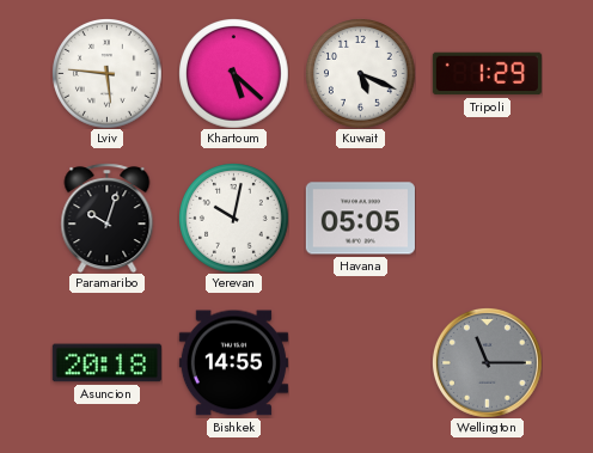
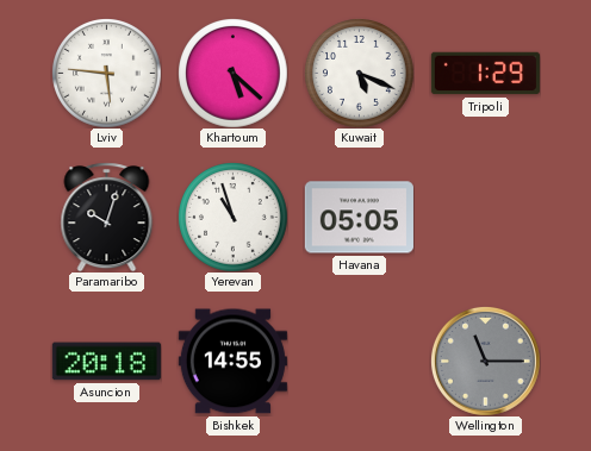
Yerevan: 10:02 -> 10:57 (234, 218)
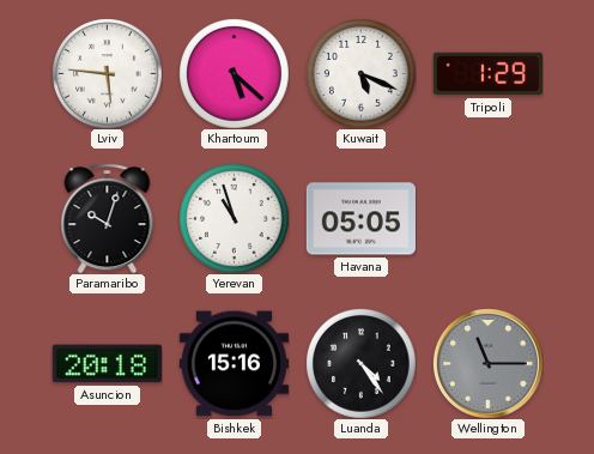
Bishkek: 14:55 -> 15:16 (234, 364)
Luanda: none -> 4:24 (362, 364)
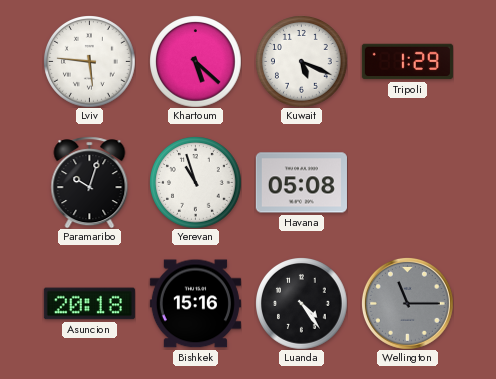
Havana: 05:05 -> 05:08 (301, 183)
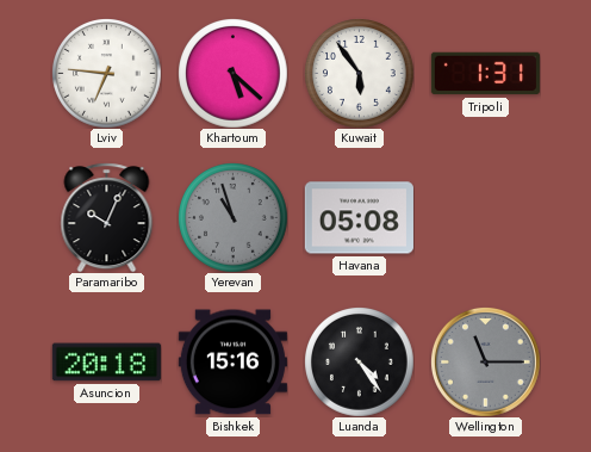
Lviv: 5:46 -> 6:46 (107, 74)
Kuwait: 5:19 -> 5:54 (360, 74)
Tripoli: 1:29 -> 1:31 (485, 74)
Paramaribo: 10:03 -> 10:04 (107, 217)
Yerevan dial: white -> grey (234, 218)
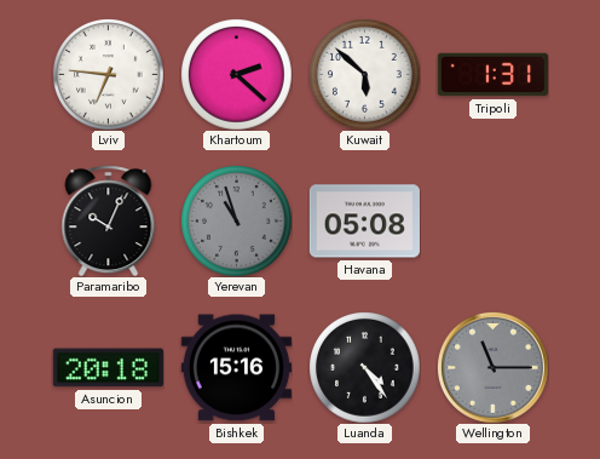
Khartoum: 5:22 -> 2:22 (237, 75)
Kuwait: 5:54 -> 5:52 (365, 75)
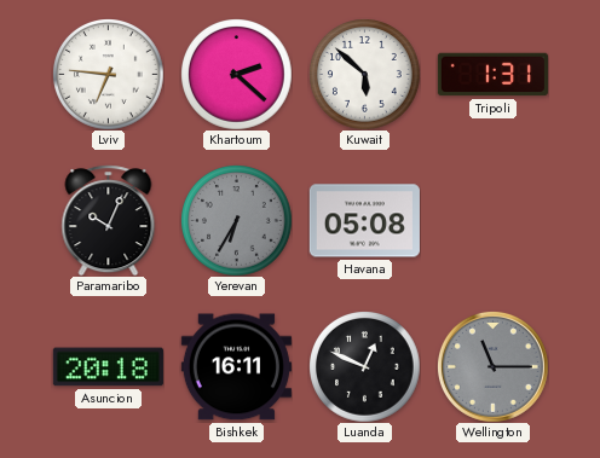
Yerevan: 10:57 -> 6:35 (237, 221)
Bishkek: 15:16 -> 16:11 (236, 367)
Luanda: 4:24 -> 12:49 (365, 367)
